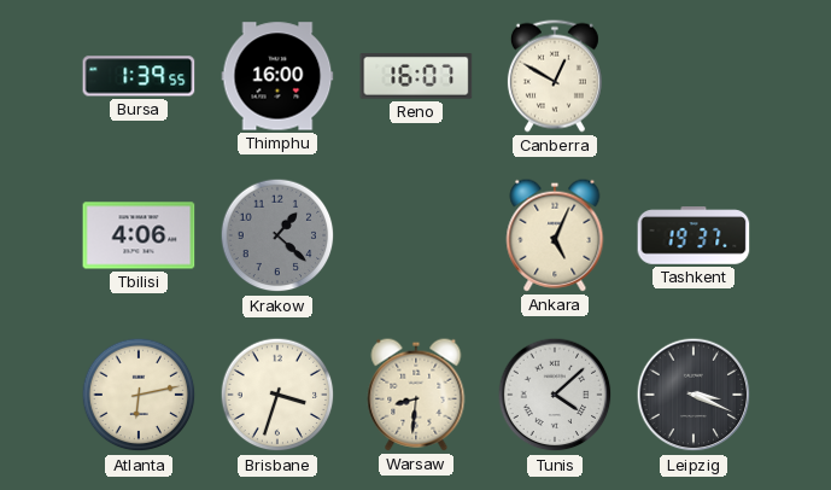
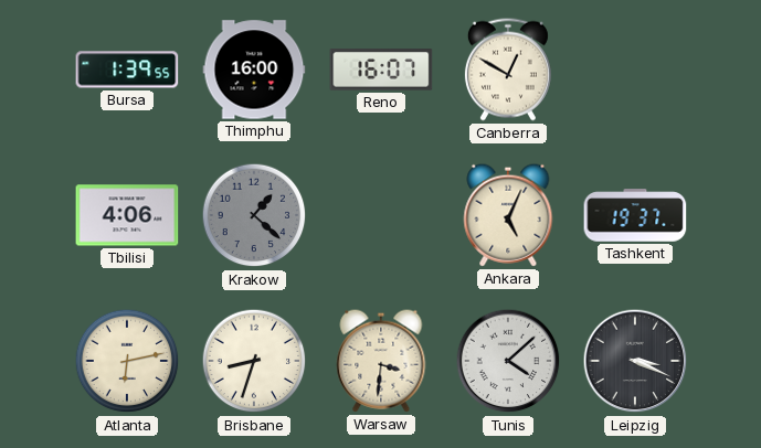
Brisbane: 3:33 -> 8:33 (254, 361)
Warsaw: 8:31 -> 3:31 (381, 361)
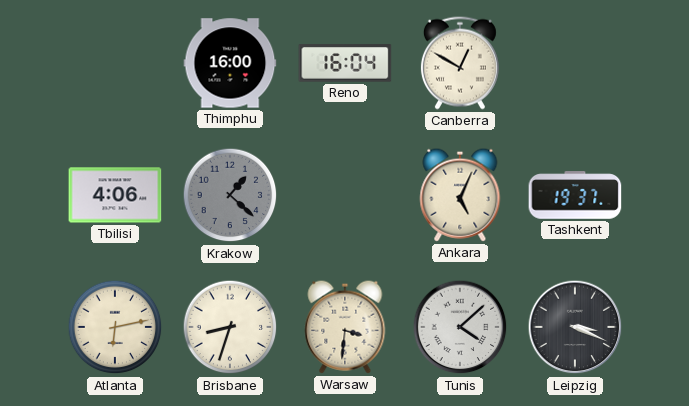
Bursa: 1:39 -> none (127, 70)
Reno: 16:07 -> 16:04 (345, 63)
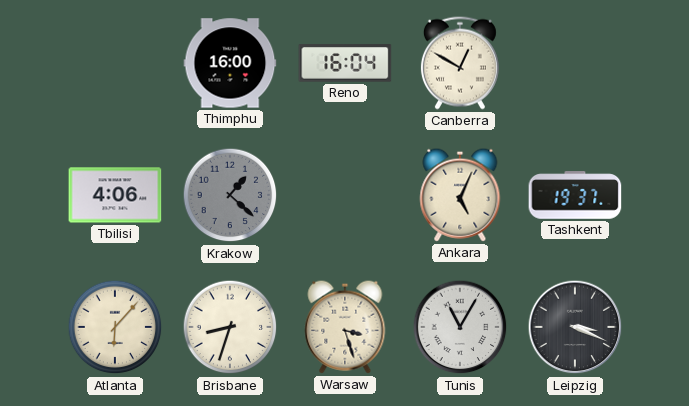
Atlanta: 6:13 -> 6:07 (115, 327)
Warsaw: 3:31 -> 3:27 (345, 327)
Tunis: 4:08 -> 11:05 (460, 327)
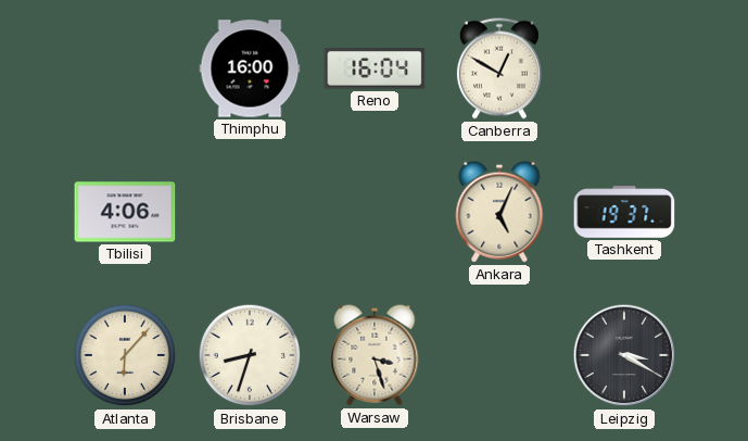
Krakow: 1:22 -> none (230, 195)
Tunis: 11:05 -> none (460, 327)
Leipzig: 3:19 -> 3:20 (624, 355)
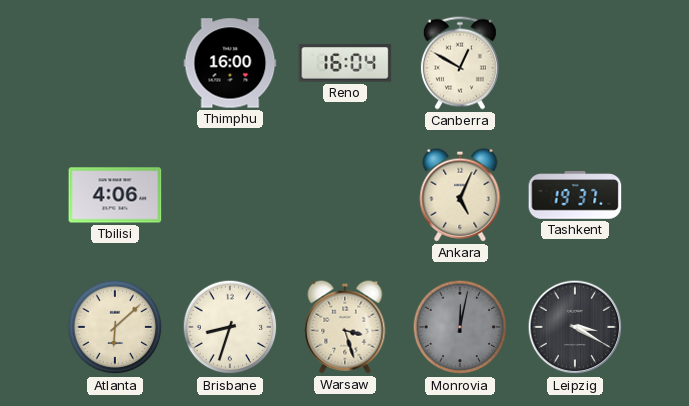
Atlanta: 6:07 -> 6:08 (115, 327)
Monrovia: none -> 12:02 (460, 327)
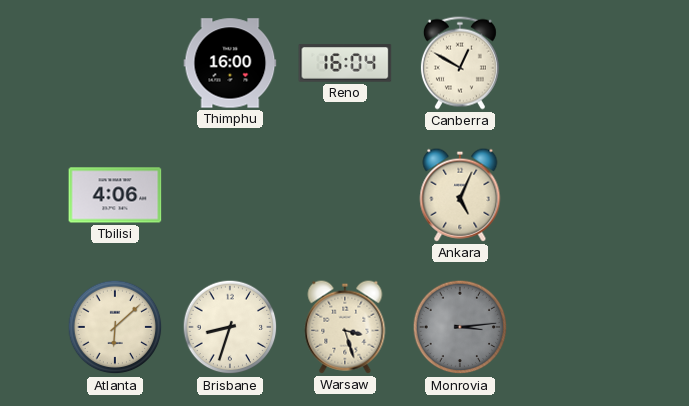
Tashkent: 19:37 -> none (575, 195)
Monrovia: 12:02 -> 3:14 (460, 327)
Leipzig: 3:20 -> none (575, 327)
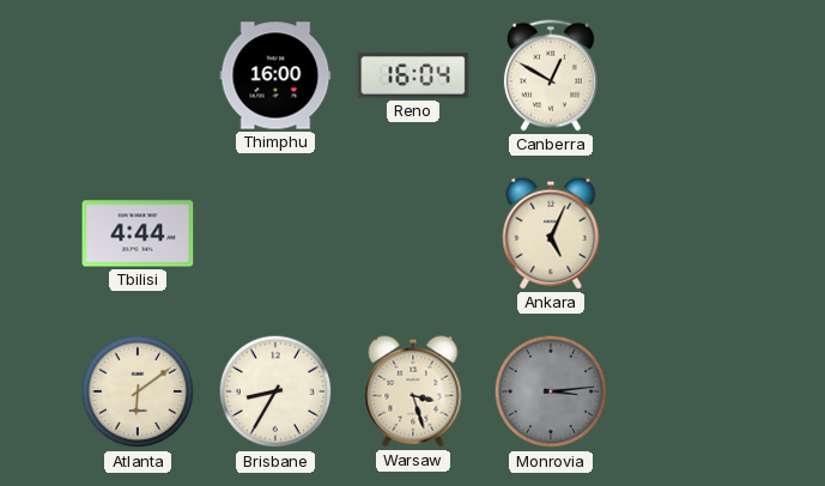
Tbilisi: 4:06 -> 4:44 (138, 233)
Atlanta: 6:08 -> 6:09 (138, 391)
Brisbane: 8:33 -> 8:35 (275, 391)
